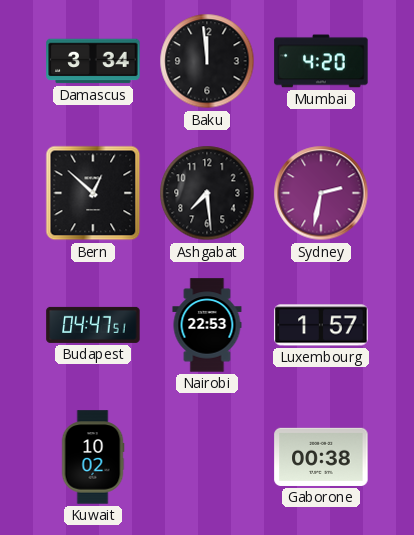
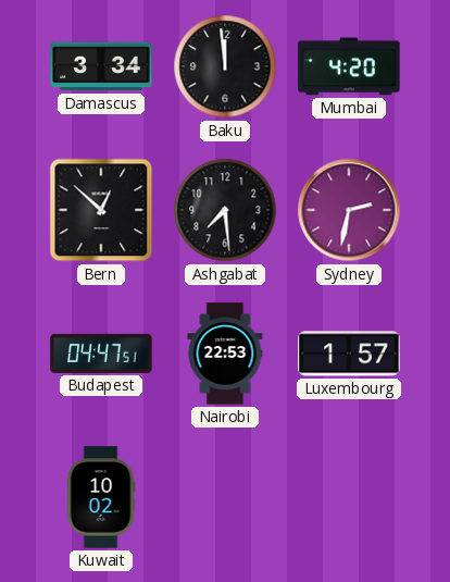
Gaborone: 00:38 -> none (321, 457)
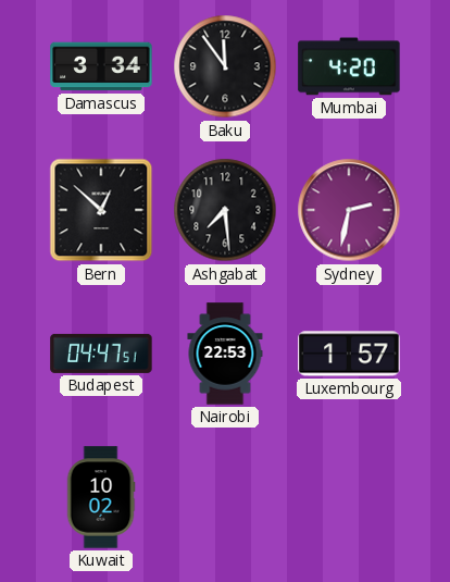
Baku: 11:59 -> 11:54 (225, 66)
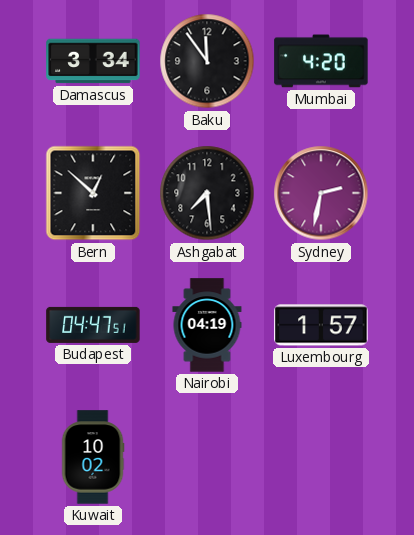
Nairobi: 22:53 -> 04:19 (207, 325)
